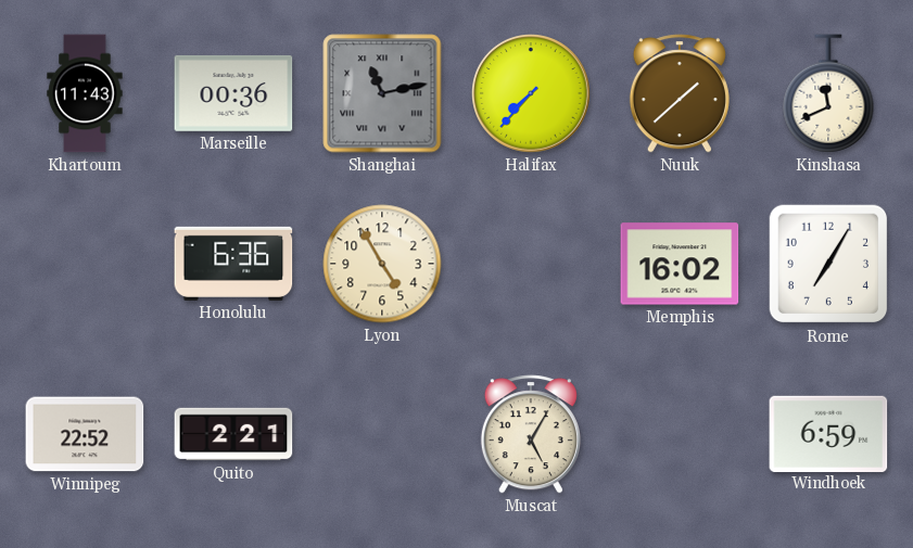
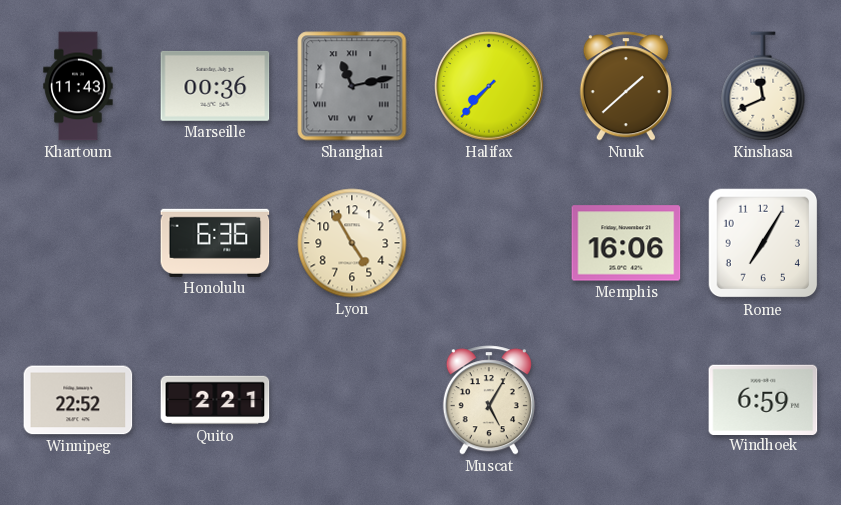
Memphis: 16:02 -> 16:06 (626, 243)
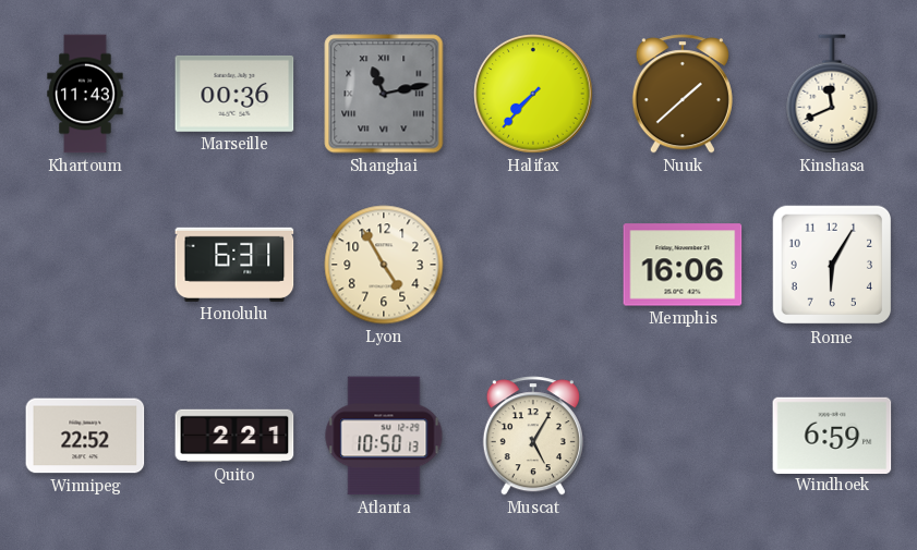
Honolulu: 6:36 -> 6:31 (234, 265)
Rome: 7:05 -> 6:05 (832, 265)
Atlanta: none -> 10:50 (384, 436)
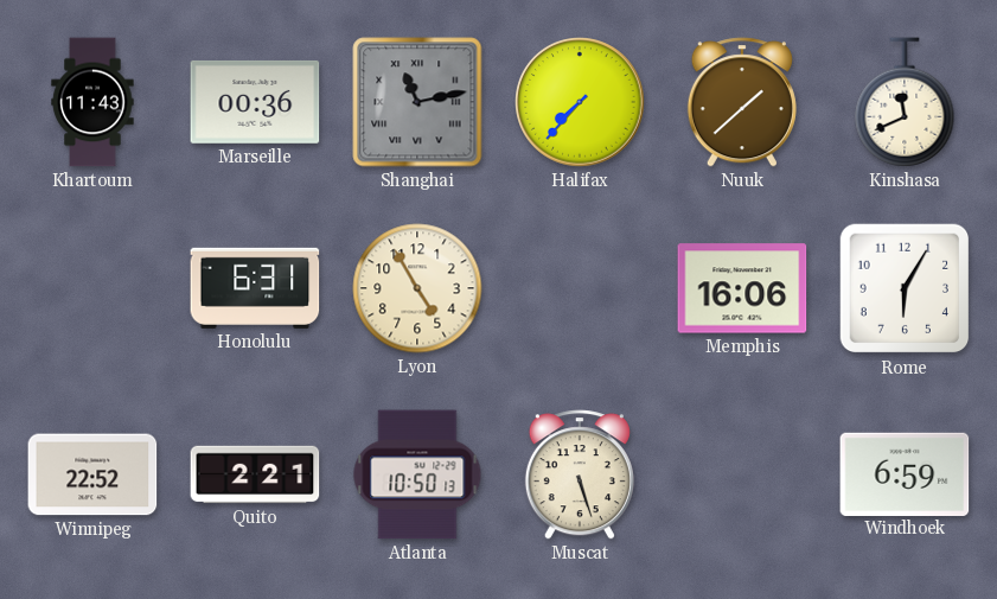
Muscat: 5:05 -> 5:27 (580, 474)
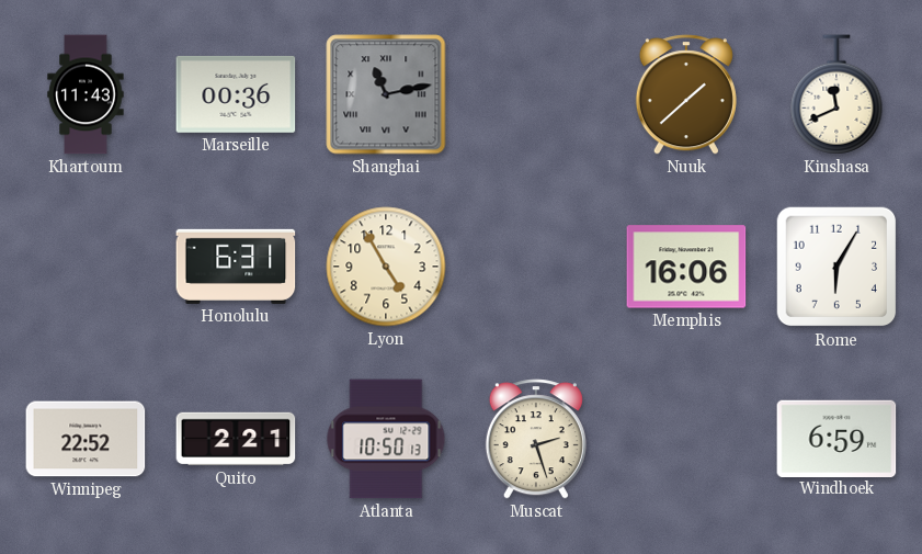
Halifax: 7:37 -> none (580, 102)
Muscat: 5:27 -> 2:27 (536, 439)
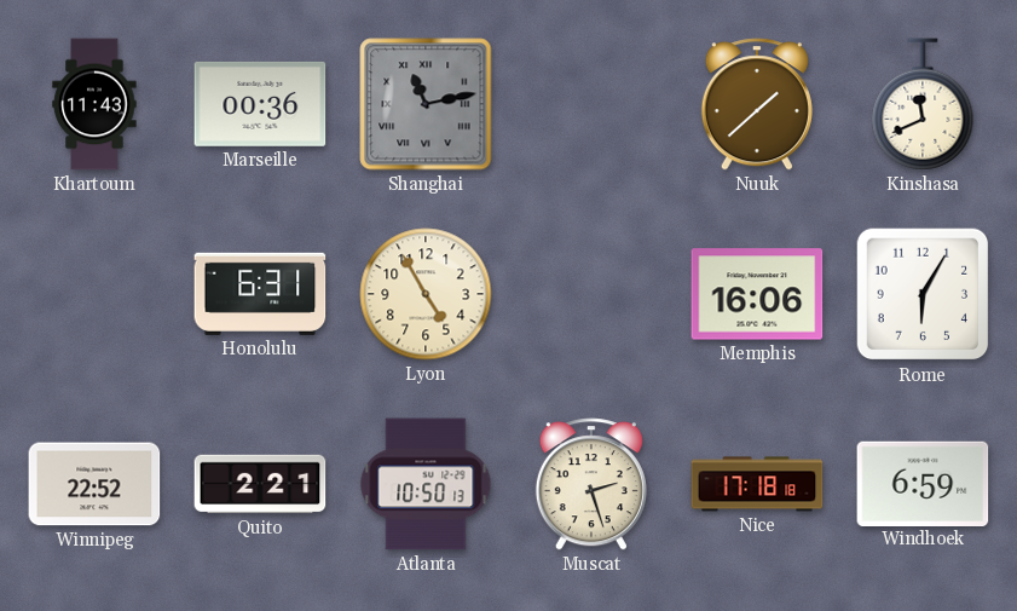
Nice: none -> 17:18 (757, 484)
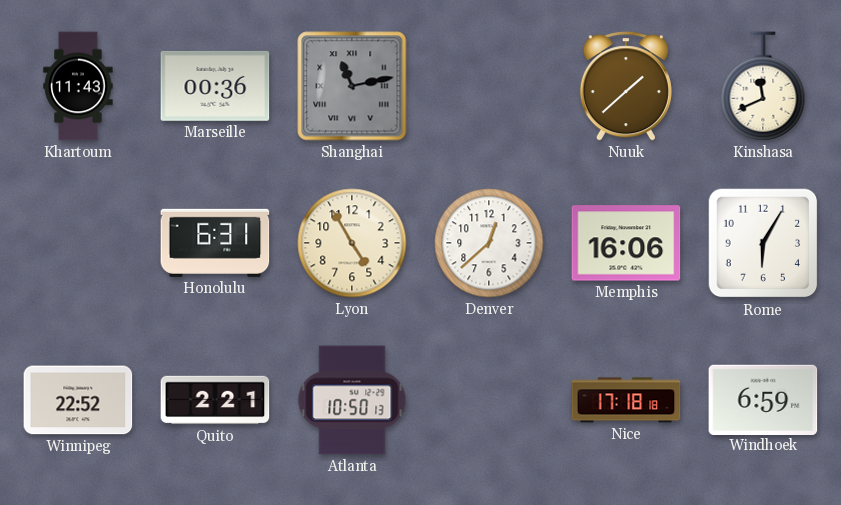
Denver: none -> 12:38 (489, 243)
Muscat: 2:27 -> none (591, 484)
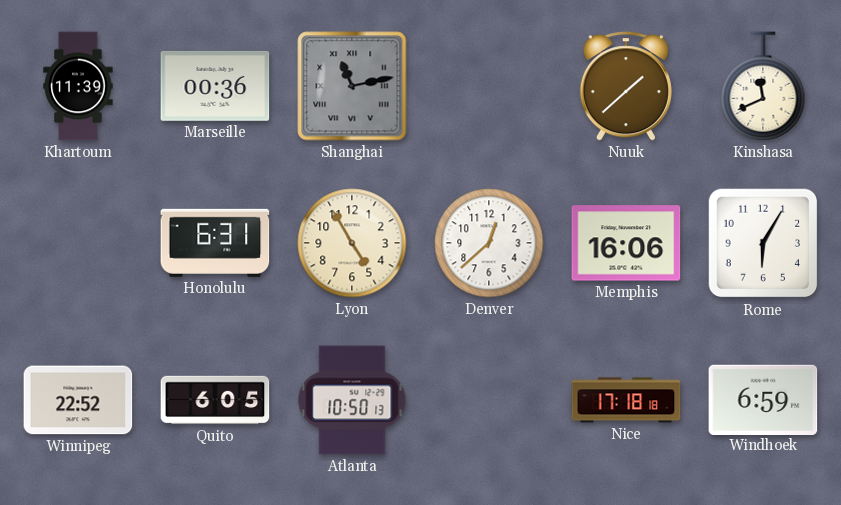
Khartoum: 11:43 -> 11:39 (78, 86)
Quito: 2:21 -> 6:05 (215, 400)
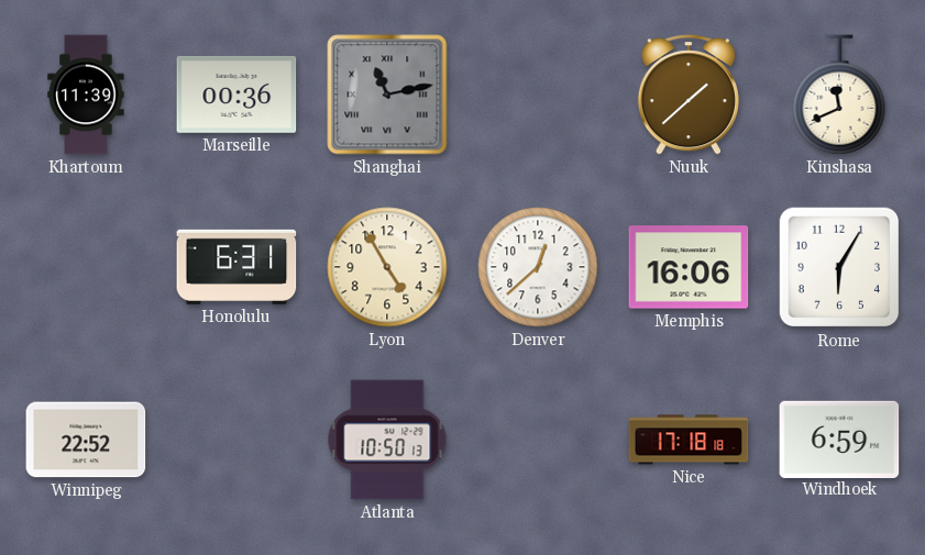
Quito: 6:05 -> none (215, 400)
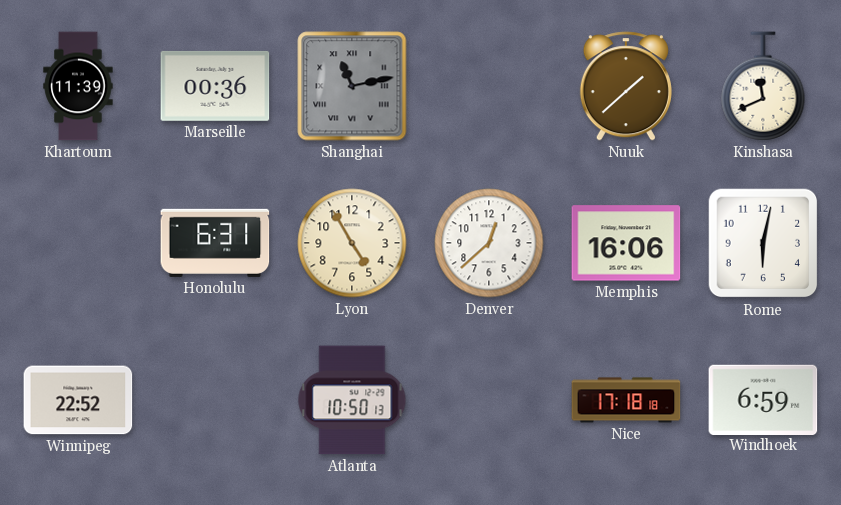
Rome: 6:05 -> 6:02 (763, 243)
